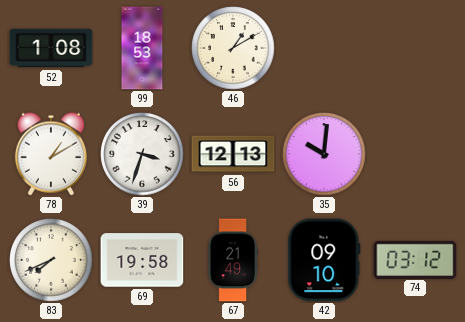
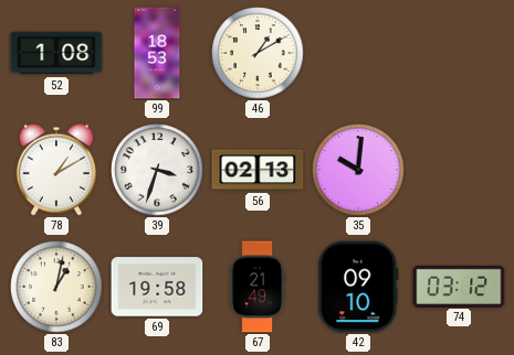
56: 12:13 -> 02:13 (258, 170)
83: 7:41 -> 1:02 (56, 287)
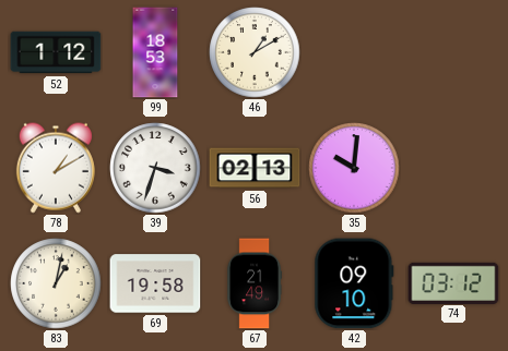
52: 1:08 -> 1:12 (56, 52)
